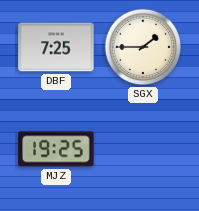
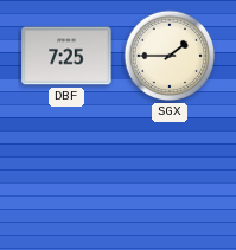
MJZ: 19:25 -> none (56, 149)
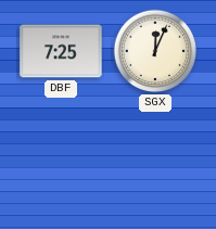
SGX: 1:45 -> 12:04 (155, 51)
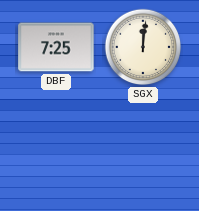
SGX: 12:04 -> 12:01 (143, 47)
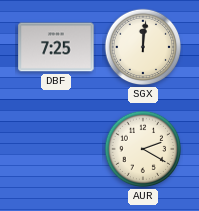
AUR: none -> 2:20 (143, 149)
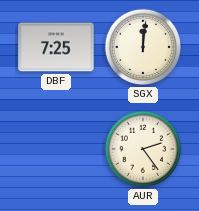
AUR: 2:20 -> 2:24 (143, 149)
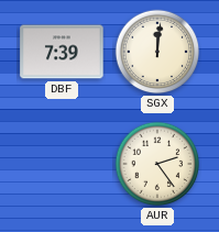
DBF: 7:25 -> 7:39 (62, 52)
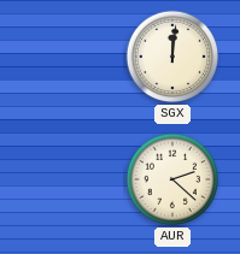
DBF: 7:39 -> none (62, 52)
AUR: 2:24 -> 2:22 (172, 179)
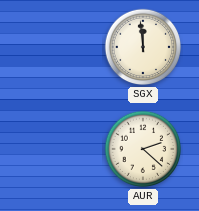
SGX: 12:01 -> 11:59 (143, 47)
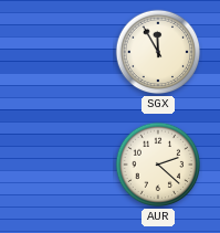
SGX: 11:59 -> 11:55 (158, 52)
